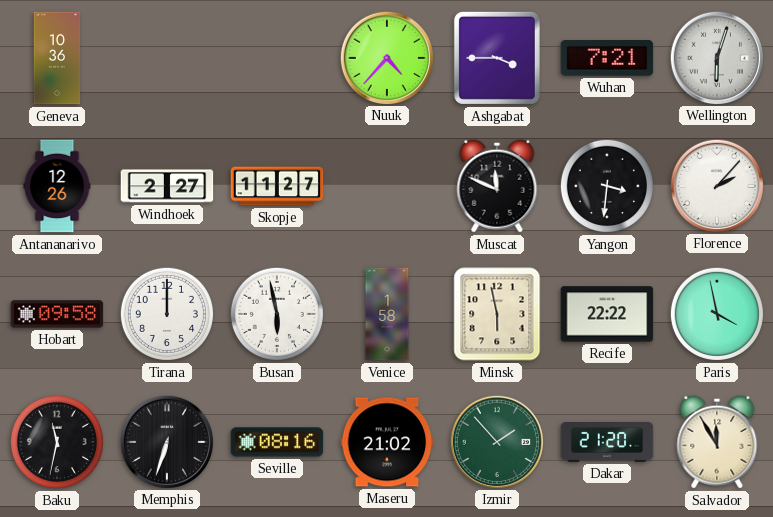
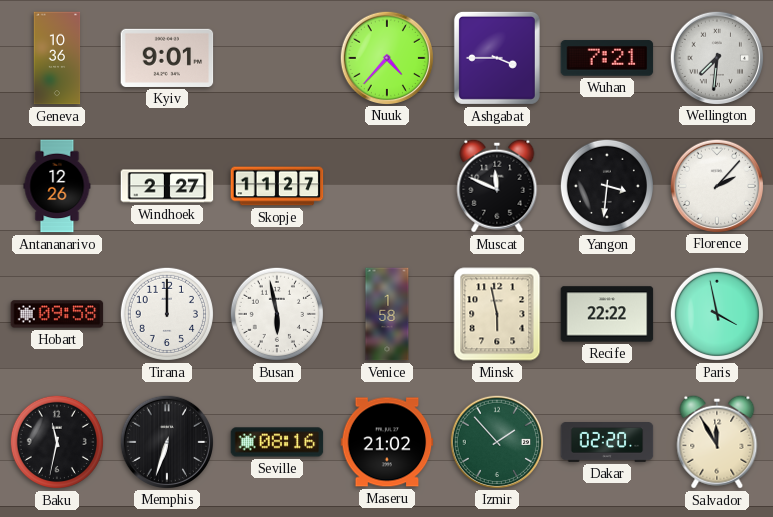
Kyiv: none -> 9:01 (167, 58)
Wellington: 6:03 -> 7:31 (716, 57)
Dakar: 21:20 -> 02:20 (607, 443)
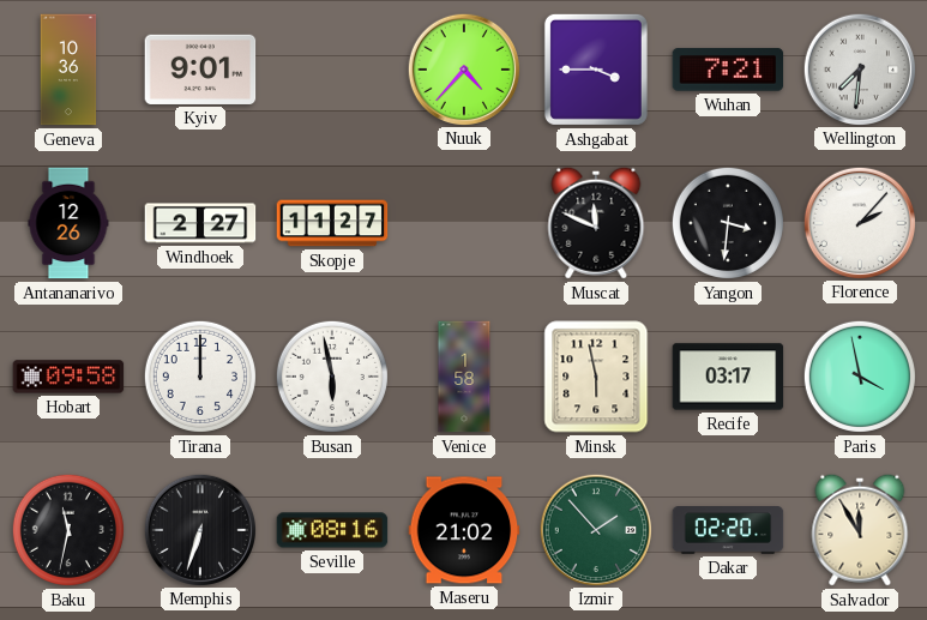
Recife: 22:22 -> 03:17 (728, 377)
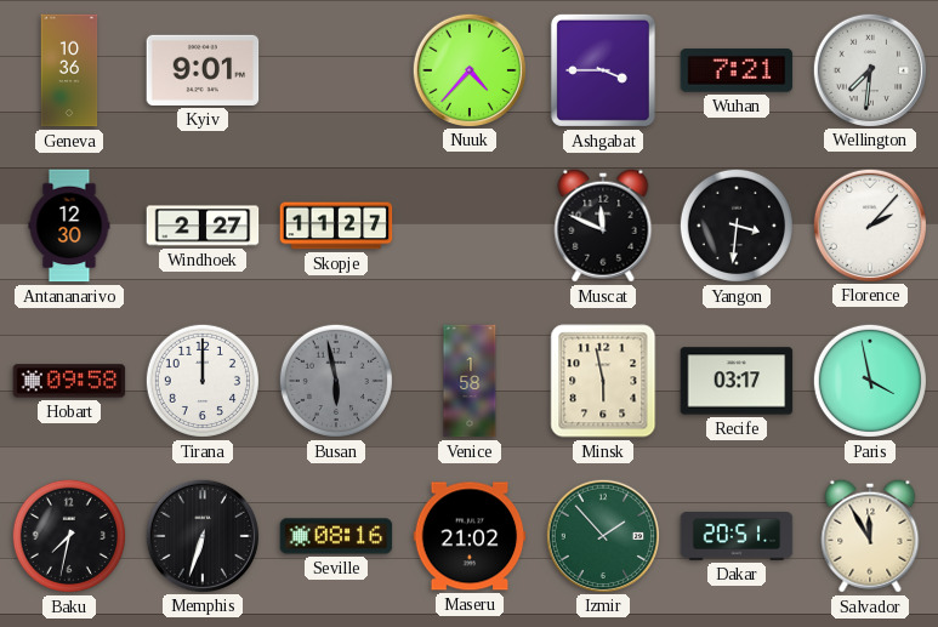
Antananarivo: 12:26 -> 12:30 (69, 226)
Busan dial: white -> grey (336, 381)
Baku: 11:32 -> 7:32 (69, 536)
Dakar: 02:20 -> 20:51 (737, 537)
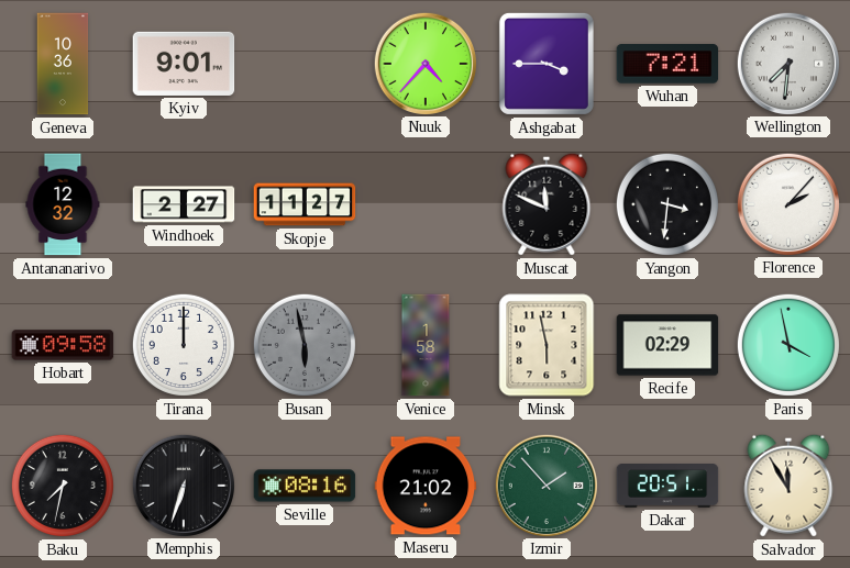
Antananarivo: 12:30 -> 12:32 (63, 204)
Recife: 03:17 -> 02:29 (667, 345)
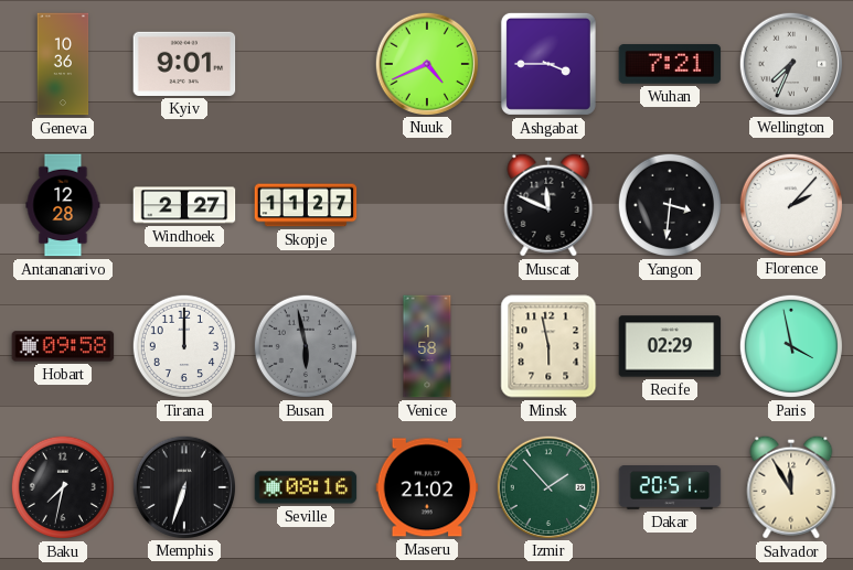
Nuuk: 4:37 -> 4:41 (426, 63)
Wellington: 7:31 -> 7:34 (790, 63)
Antananarivo: 12:32 -> 12:28 (63, 205)
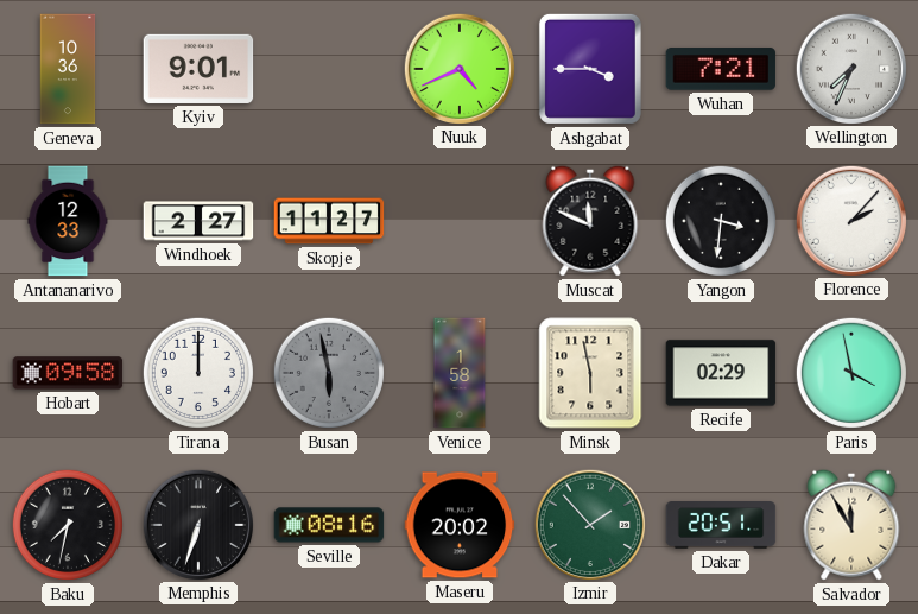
Antananarivo: 12:28 -> 12:33 (68, 221)
Maseru: 21:02 -> 20:02 (460, 525)
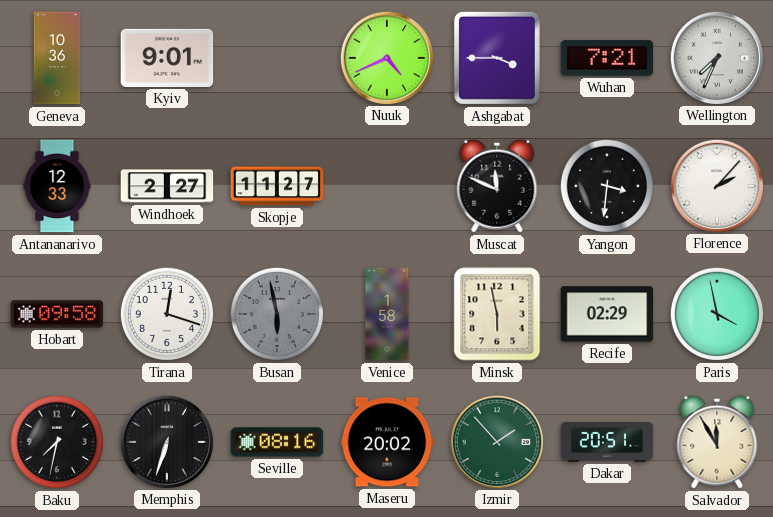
Tirana: 12:00 -> 12:18 (167, 314)
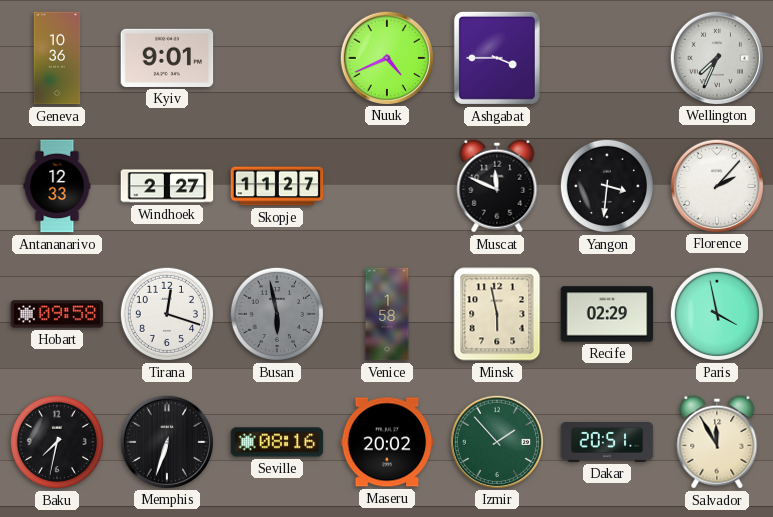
Wuhan: 7:21 -> none (607, 58)
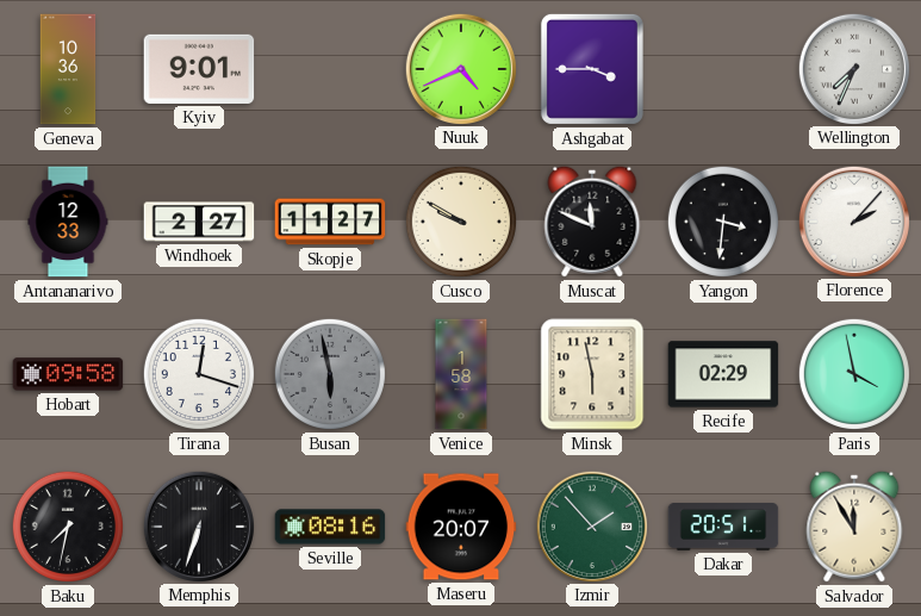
Cusco: none -> 9:50 (461, 222)
Maseru: 20:02 -> 20:07 (461, 527)
